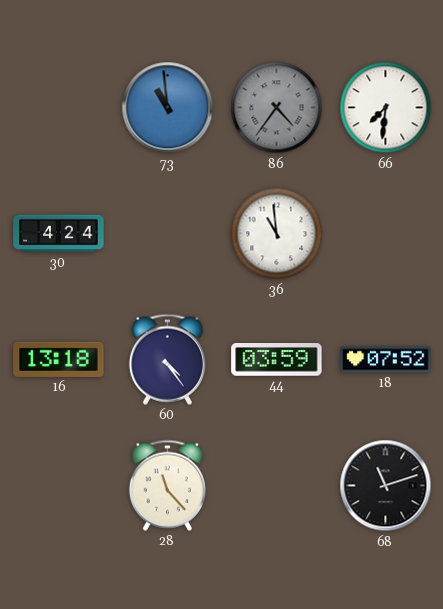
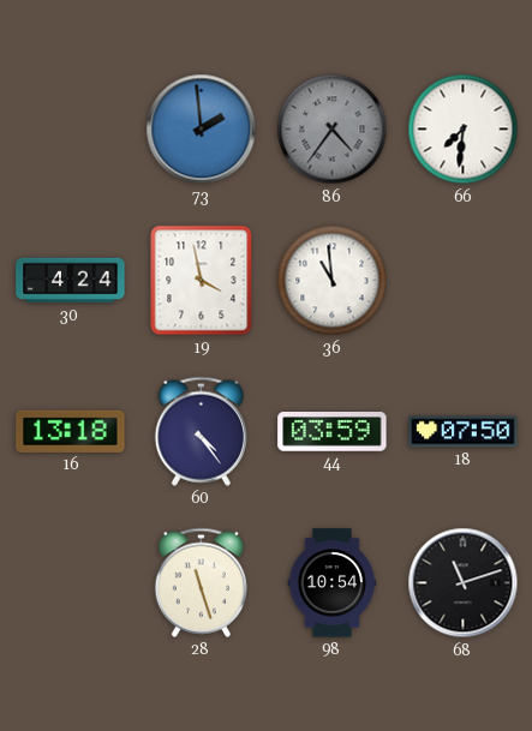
73: 10:59 -> 1:59 (202, 130)
19: none -> 3:58 (202, 281)
18: 07:52 -> 07:50 (464, 432)
28: 11:23 -> 11:27 (201, 582)
98: none -> 10:54 (333, 583)
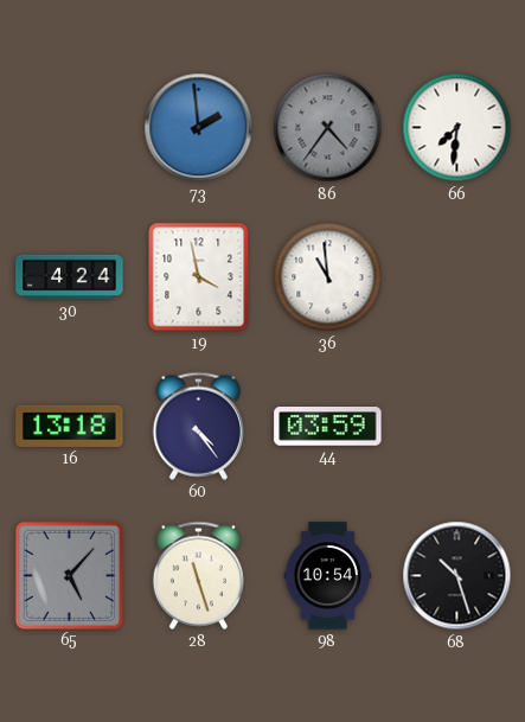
18: 07:50 -> none (464, 432)
65: none -> 5:07 (69, 575)
68: 11:12 -> 10:27 (457, 576)
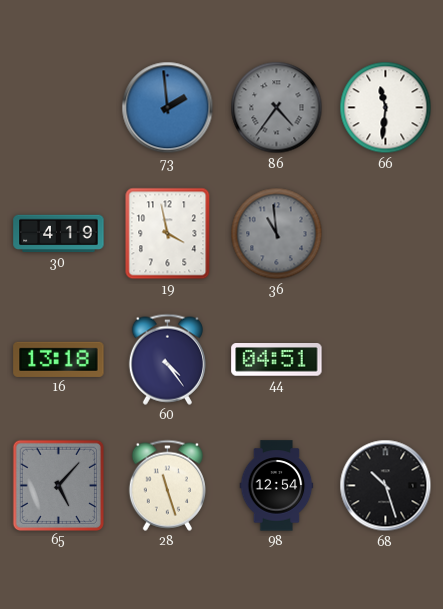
66: 7:31 -> 11:31 (386, 108)
30: 4:24 -> 4:19 (59, 234)
36 dial: white -> grey (277, 234)
44: 03:59 -> 04:51 (277, 360)
98: 10:54 -> 12:54 (277, 486)
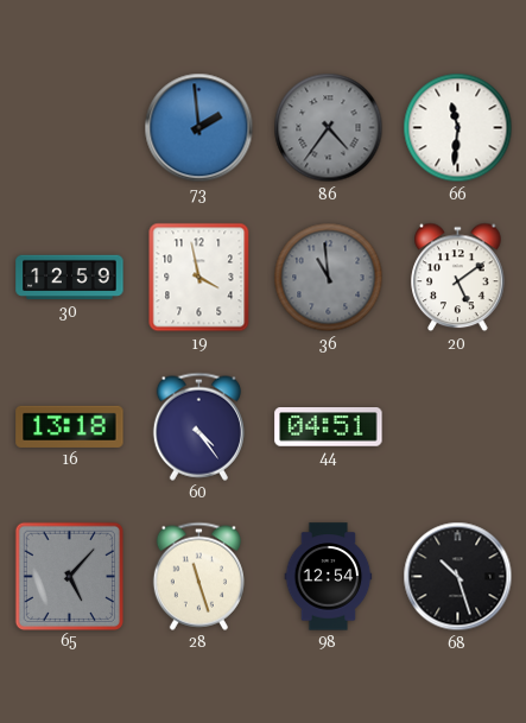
30: 4:19 -> 12:59 (70, 278)
20: none -> 5:09 (458, 278)
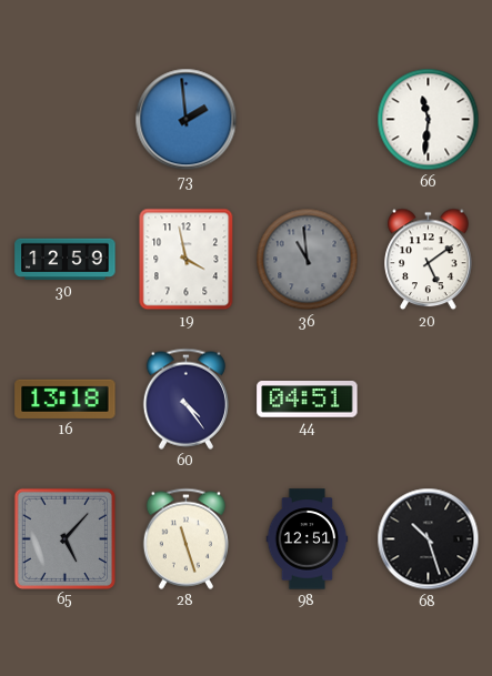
86: 4:36 -> none (329, 128)
98: 12:54 -> 12:51 (308, 539)
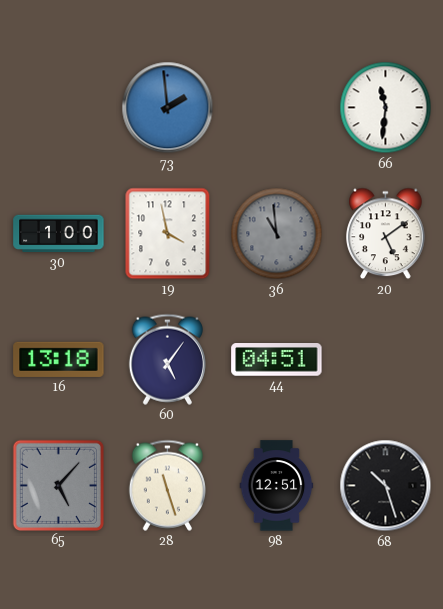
30: 12:59 -> 1:00 (59, 234)
60: 4:24 -> 5:06 (167, 359)
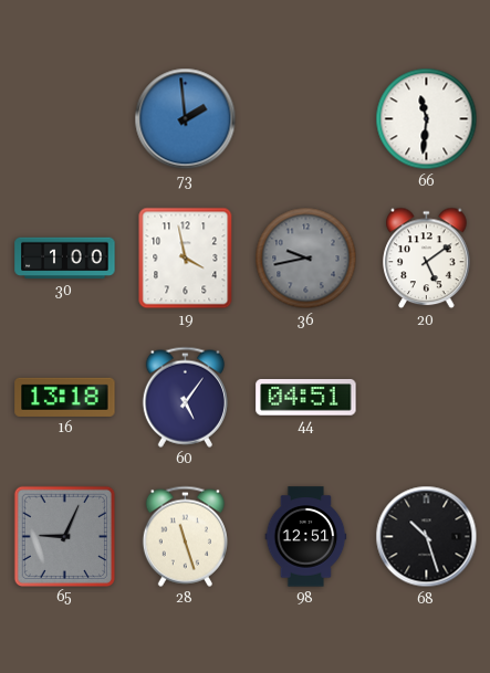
36: 10:59 -> 9:43 (306, 259)
65: 5:07 -> 9:04 (64, 536)
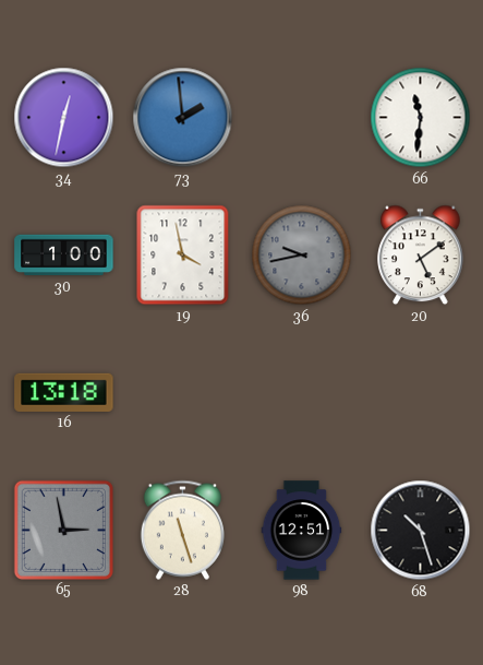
34: none -> 12:32 (64, 118)
60: 5:06 -> none (185, 397)
44: 04:51 -> none (306, 398)
65: 9:04 -> 2:58 (63, 530)
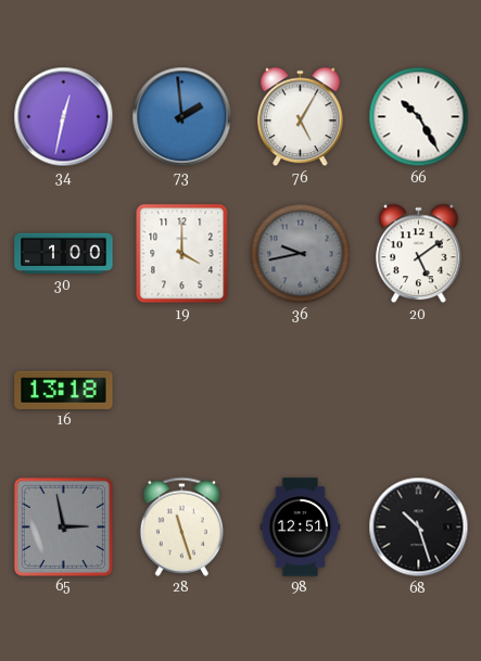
76: none -> 5:05 (301, 117)
66: 11:31 -> 10:25 (419, 117)
19: 3:58 -> 4:00 (182, 254)
